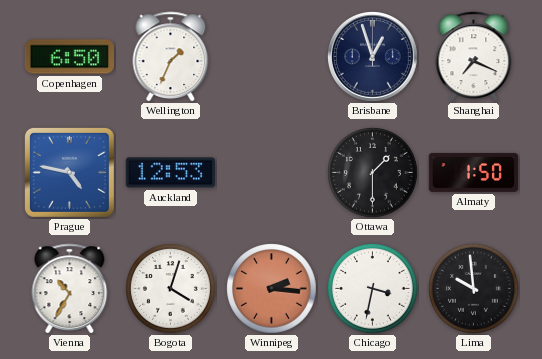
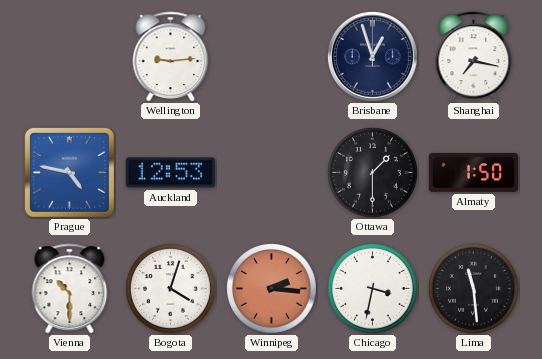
Copenhagen: 6:50 -> none (70, 57)
Wellington: 1:34 -> 9:14 (171, 57)
Shanghai: 7:19 -> 7:17 (474, 57)
Vienna: 10:35 -> 10:30 (70, 289)
Lima: 9:59 -> 11:29 (474, 289)
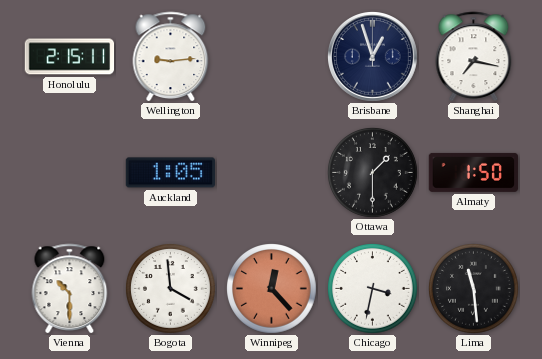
Honolulu: none -> 2:15 (70, 57)
Prague: 4:47 -> none (69, 172)
Auckland: 12:53 -> 1:05 (171, 173)
Bogota: 4:03 -> 3:59 (171, 289)
Winnipeg: 2:16 -> 12:23 (272, 289)
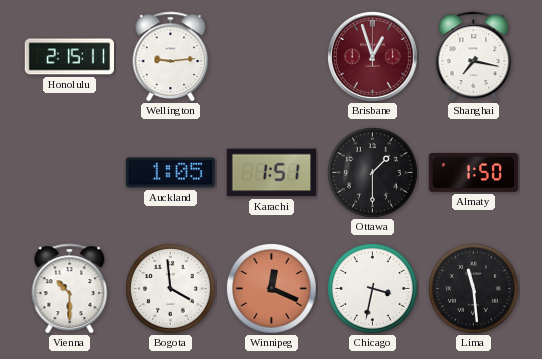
Brisbane dial: navy -> burgundy (373, 57)
Karachi: none -> 1:51 (272, 173)
Winnipeg: 12:23 -> 12:19 (272, 289)
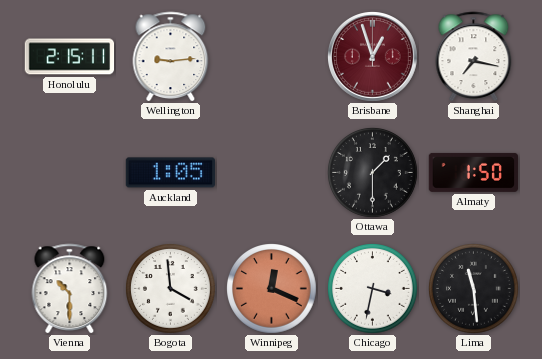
Karachi: 1:51 -> none (272, 173)
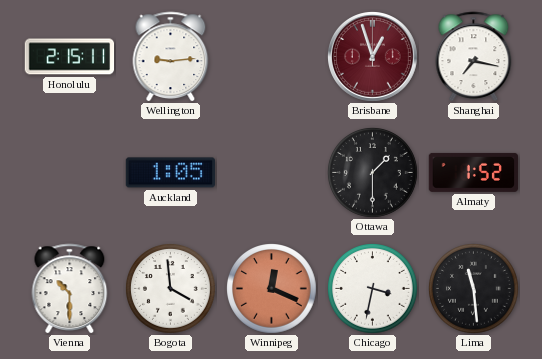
Almaty: 1:50 -> 1:52 (474, 172)
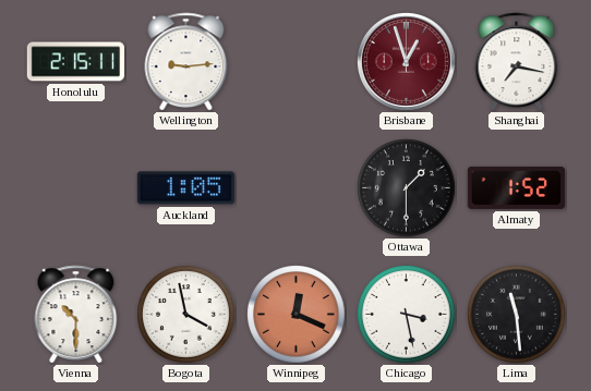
Bogota: 3:59 -> 3:58 (186, 315)
Chicago: 3:32 -> 3:28 (407, 315)
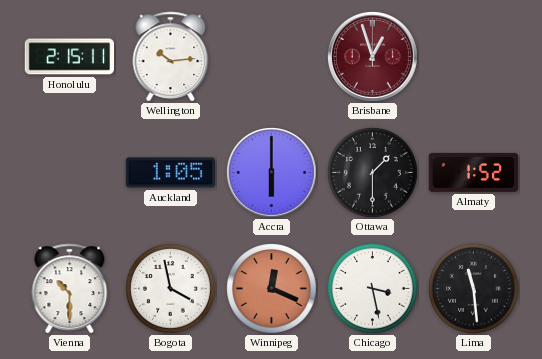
Wellington: 9:14 -> 10:14 (171, 57)
Shanghai: 7:17 -> none (517, 62)
Accra: none -> 6:00 (272, 173)
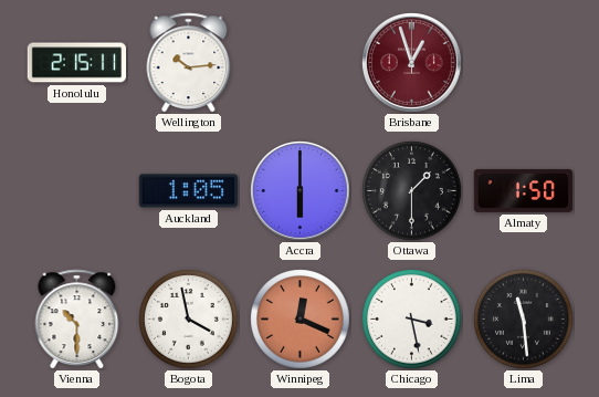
Almaty: 1:52 -> 1:50 (524, 190)
